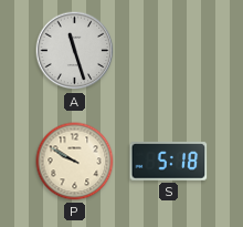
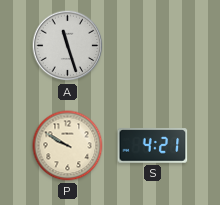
S: 5:18 -> 4:21 (153, 146)
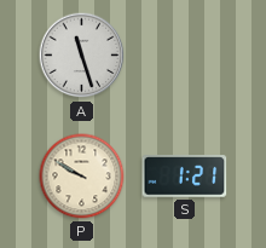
S: 4:21 -> 1:21 (185, 177)
